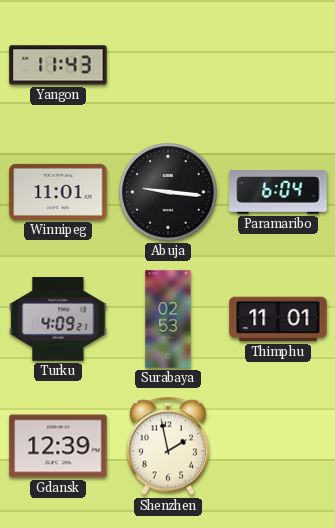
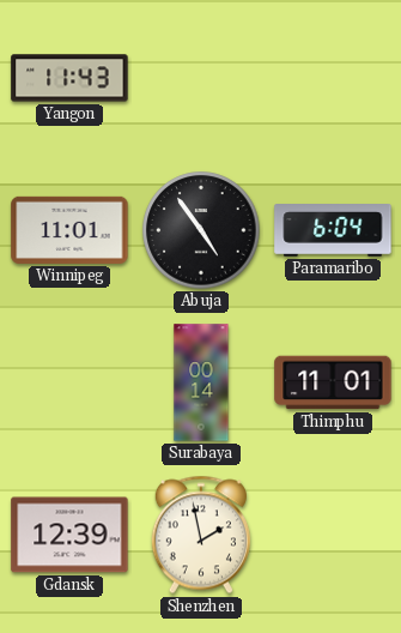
Abuja: 9:16 -> 4:54 (201, 230)
Turku: 4:09 -> none (58, 320)
Surabaya: 02:53 -> 00:14 (201, 382)
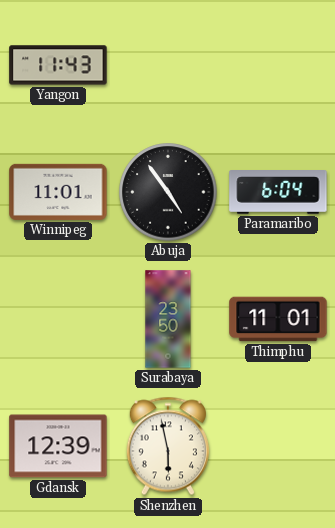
Surabaya: 00:14 -> 23:50 (168, 319)
Shenzhen: 1:58 -> 5:58 (168, 446)
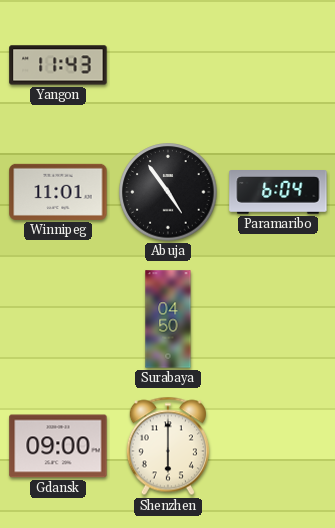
Surabaya: 23:50 -> 04:50 (168, 319)
Thimphu: 11:01 -> none (278, 319)
Gdansk: 12:39 -> 09:00 (58, 446)
Shenzhen: 5:58 -> 6:00 (168, 446)
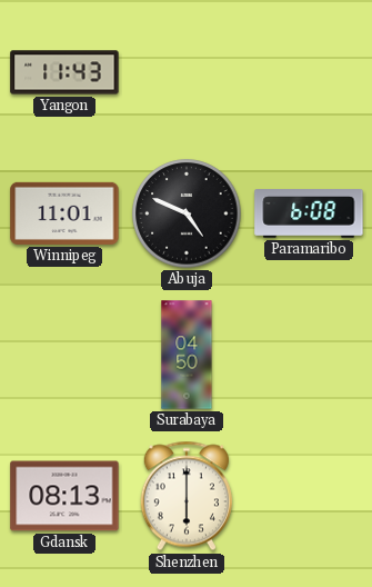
Abuja: 4:54 -> 4:49 (187, 213)
Paramaribo: 6:04 -> 6:08 (309, 215)
Gdansk: 09:00 -> 08:13 (64, 496)
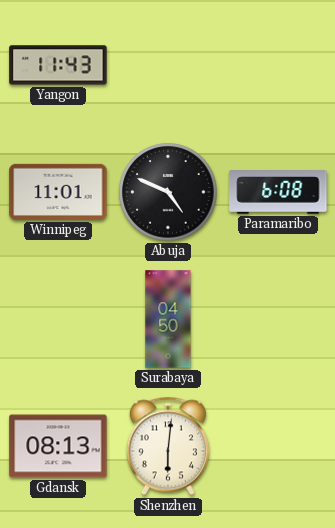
Shenzhen: 6:00 -> 6:01 (168, 446)
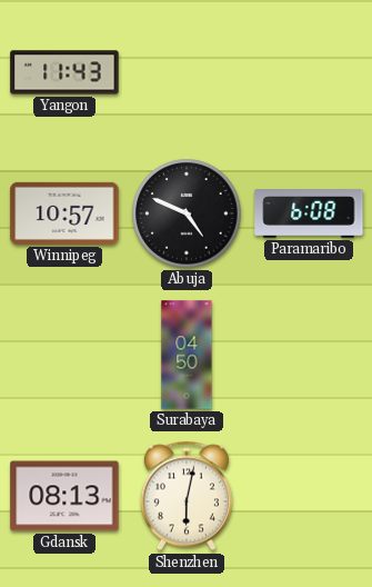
Winnipeg: 11:01 -> 10:57 (64, 213)
Shenzhen: 6:01 -> 6:02 (187, 496)
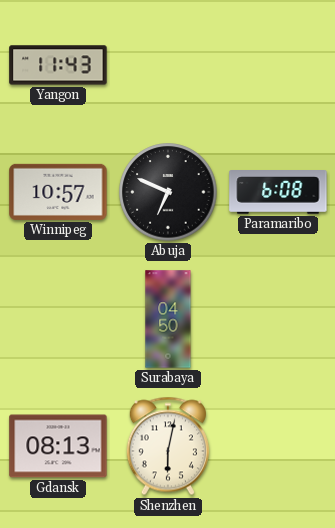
Abuja: 4:49 -> 6:49 (168, 192)
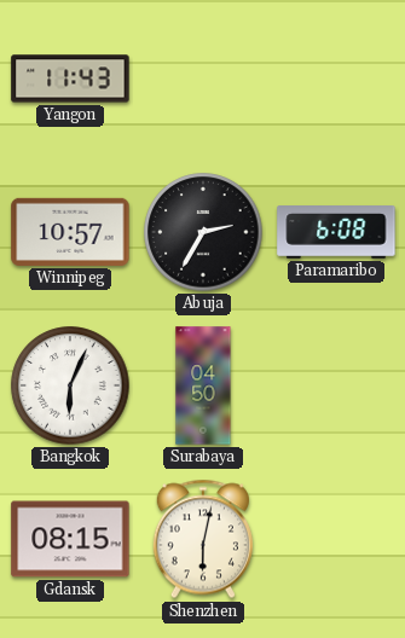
Abuja: 6:49 -> 2:35 (203, 232)
Bangkok: none -> 6:04 (70, 385)
Gdansk: 08:13 -> 08:15 (70, 539)
